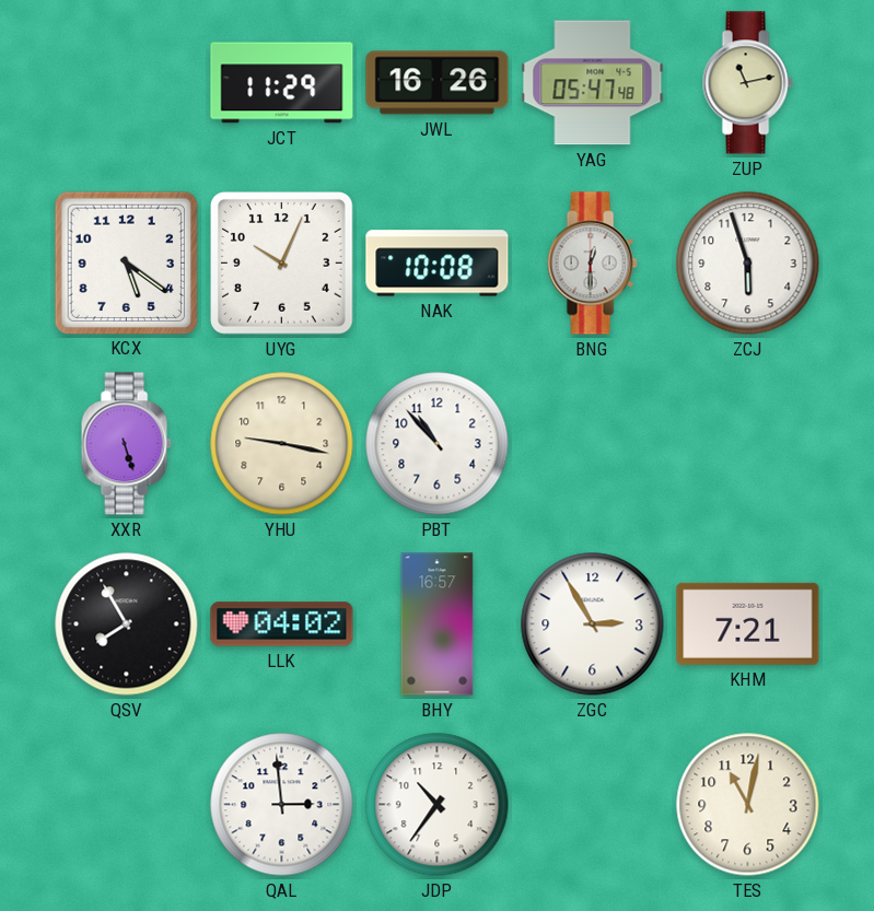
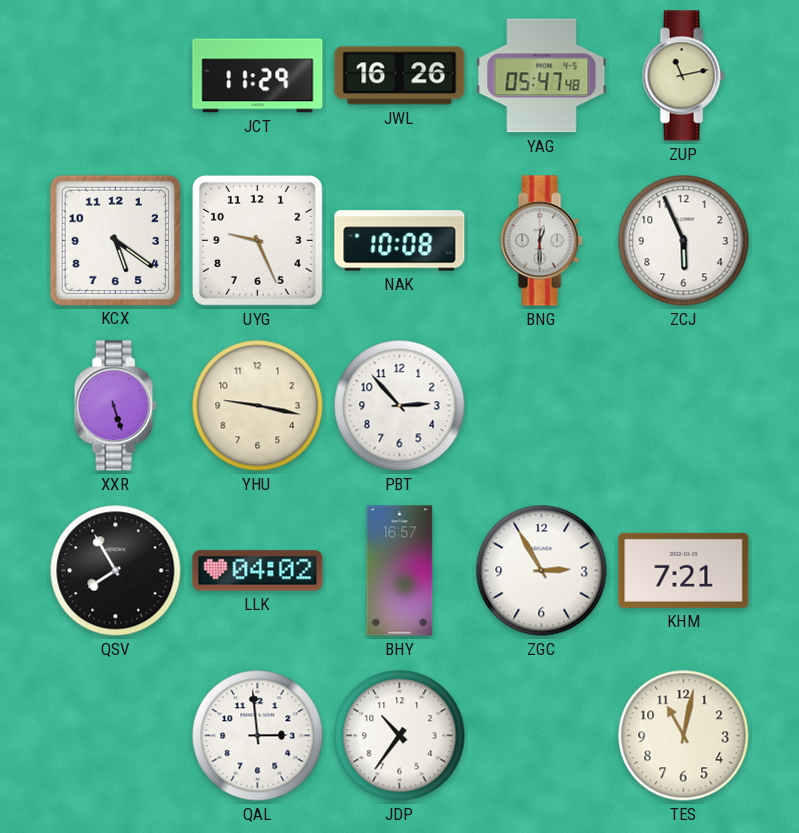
UYG: 10:04 -> 9:26 (258, 241)
ZCJ: 5:57 -> 5:56 (684, 241)
PBT: 10:53 -> 2:53 (400, 406)
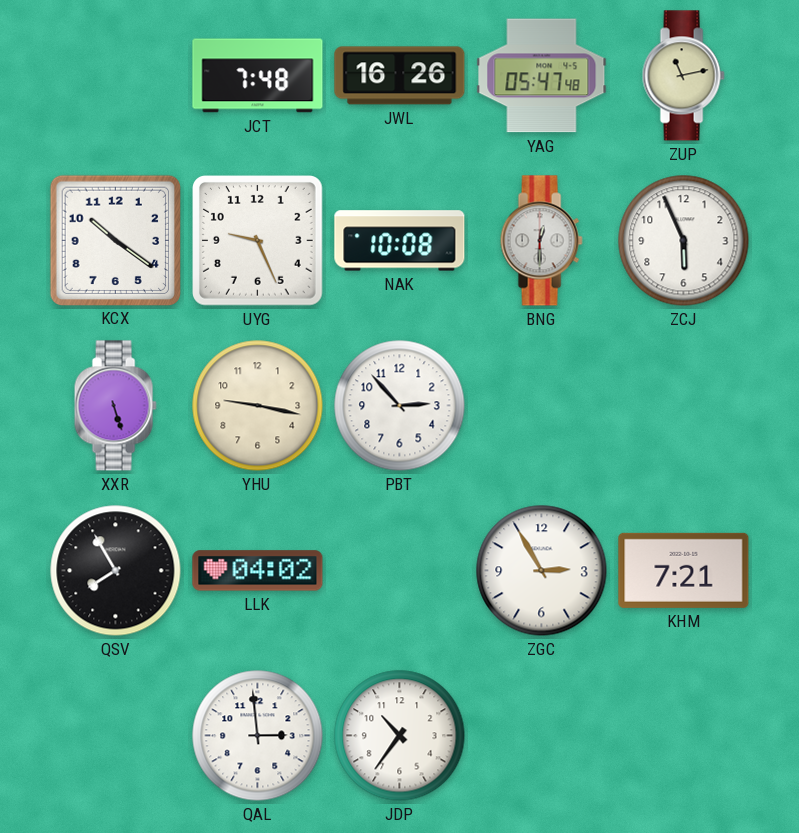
JCT: 11:29 -> 7:48 (258, 76)
KCX: 5:21 -> 10:21 (115, 240)
BHY: 16:57 -> none (400, 571)
TES: 11:02 -> none (684, 736)
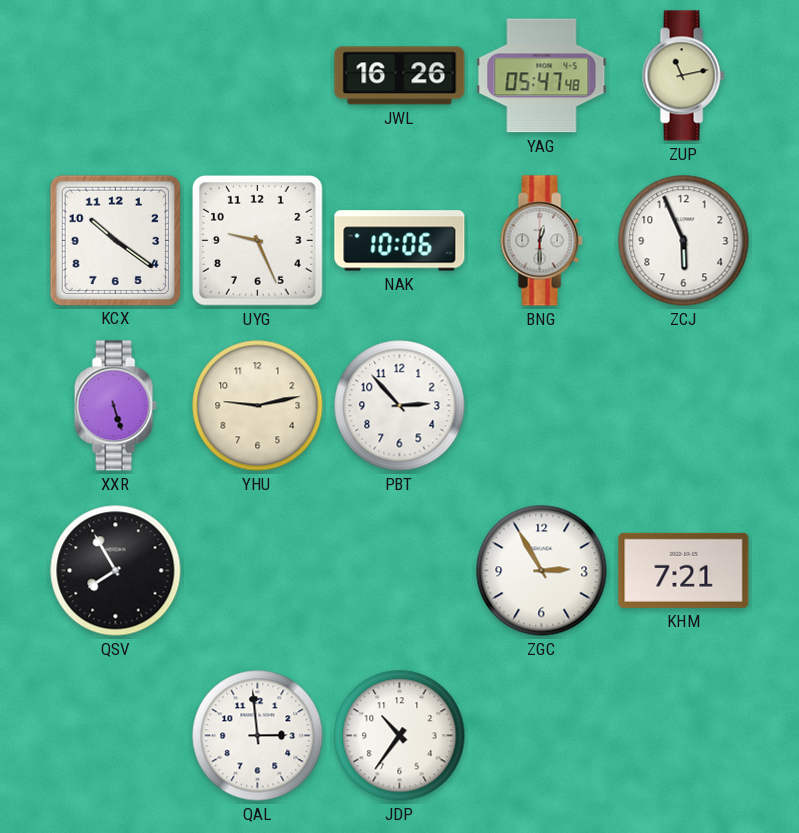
JCT: 7:48 -> none (258, 76)
NAK: 10:08 -> 10:06 (400, 241)
YHU: 9:17 -> 9:13 (258, 406)
LLK: 04:02 -> none (258, 571)
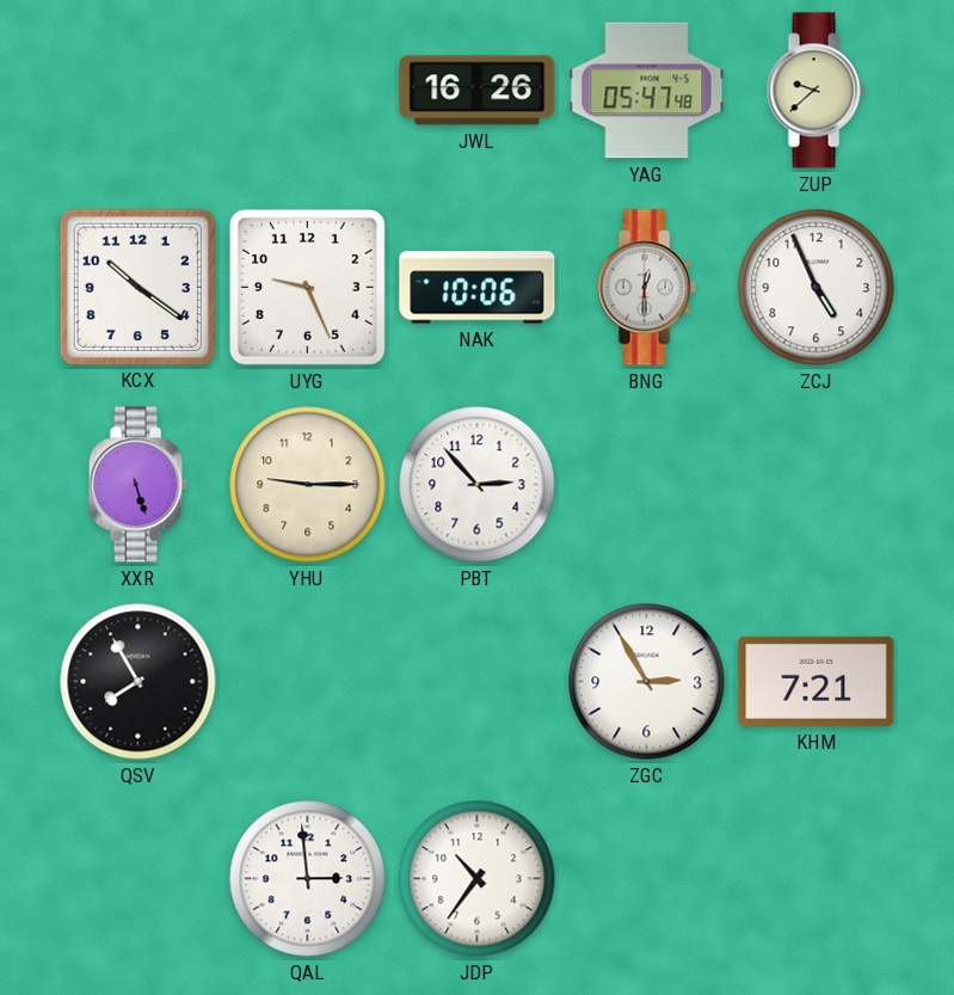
ZUP: 11:13 -> 9:38 (815, 91)
ZCJ: 5:56 -> 4:56 (817, 288)
YHU: 9:13 -> 9:15 (308, 485)
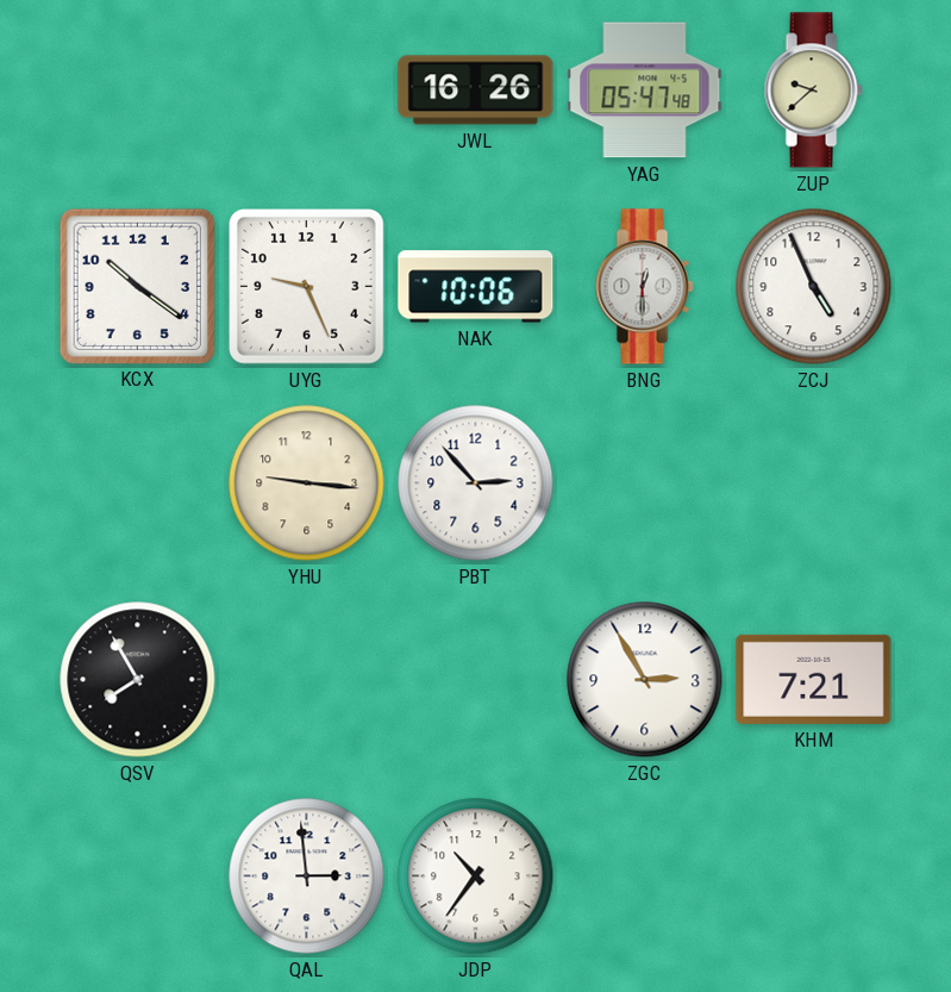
XXR: 5:27 -> none (137, 485)
YHU: 9:15 -> 9:16 (307, 483)
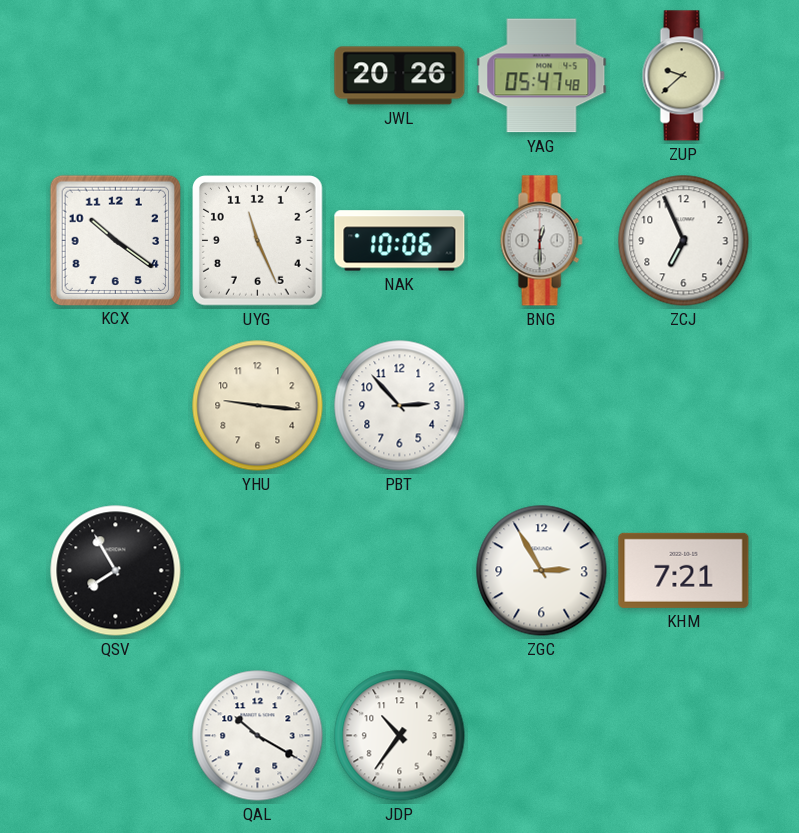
JWL: 16:26 -> 20:26 (400, 76)
UYG: 9:26 -> 11:26 (258, 241)
ZCJ: 4:56 -> 6:56 (684, 241)
QAL: 2:59 -> 10:20 (258, 736)
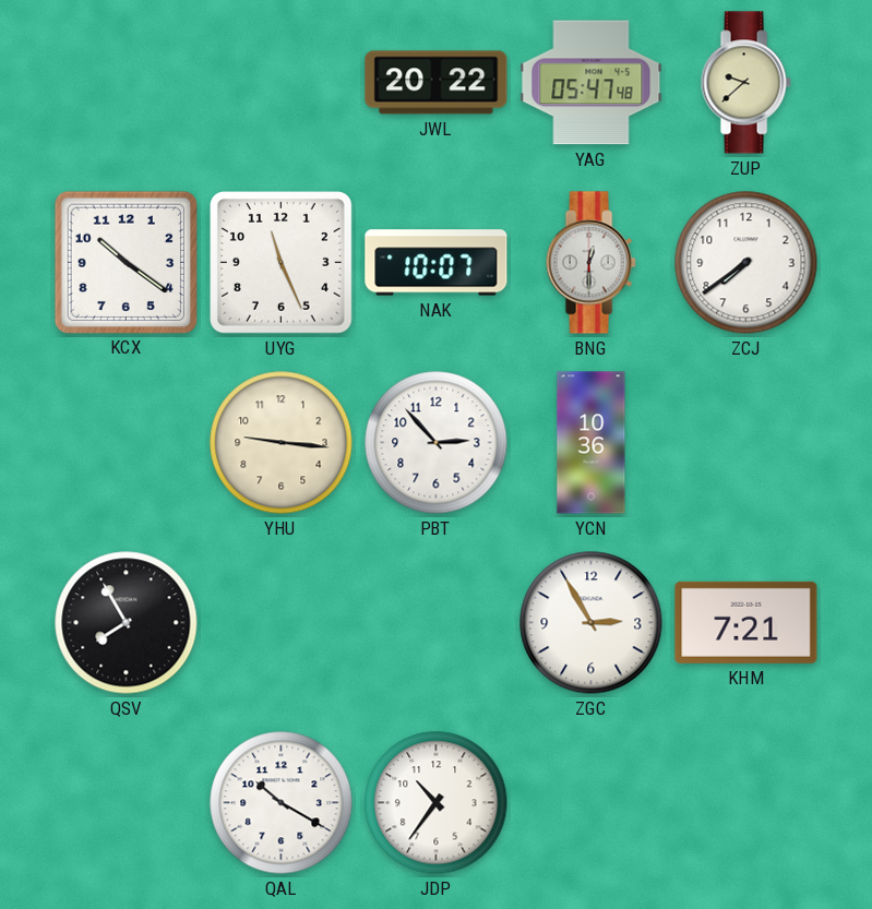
JWL: 20:26 -> 20:22 (437, 83)
NAK: 10:06 -> 10:07 (437, 263)
ZCJ: 6:56 -> 7:39 (746, 263)
YCN: none -> 10:36 (592, 443)
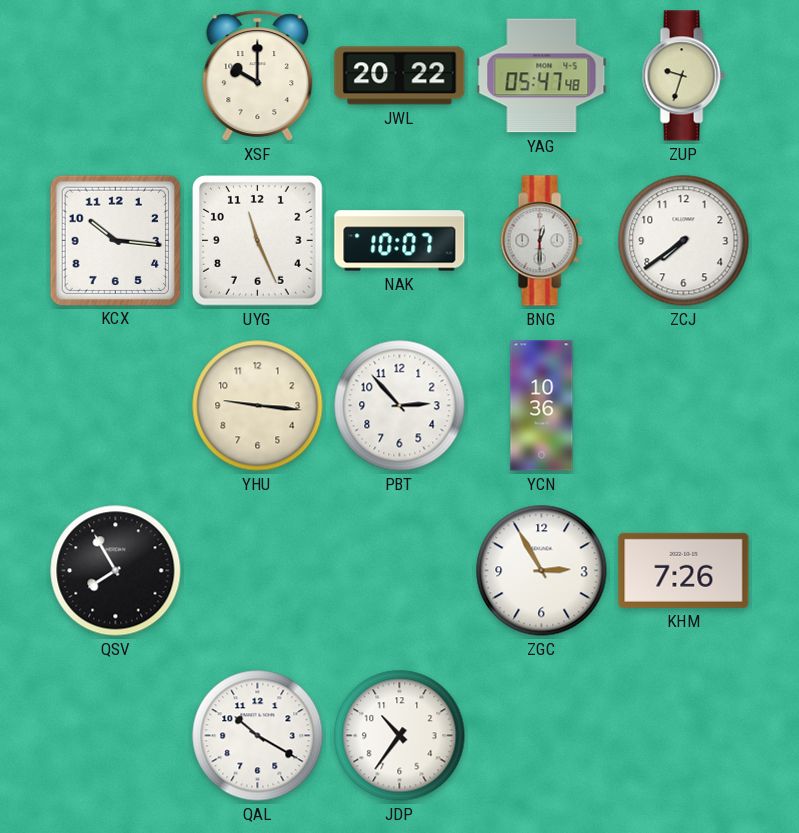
XSF: none -> 10:00 (258, 76)
ZUP: 9:38 -> 9:33 (683, 76)
KCX: 10:21 -> 10:16 (115, 240)
KHM: 7:21 -> 7:26 (684, 570)
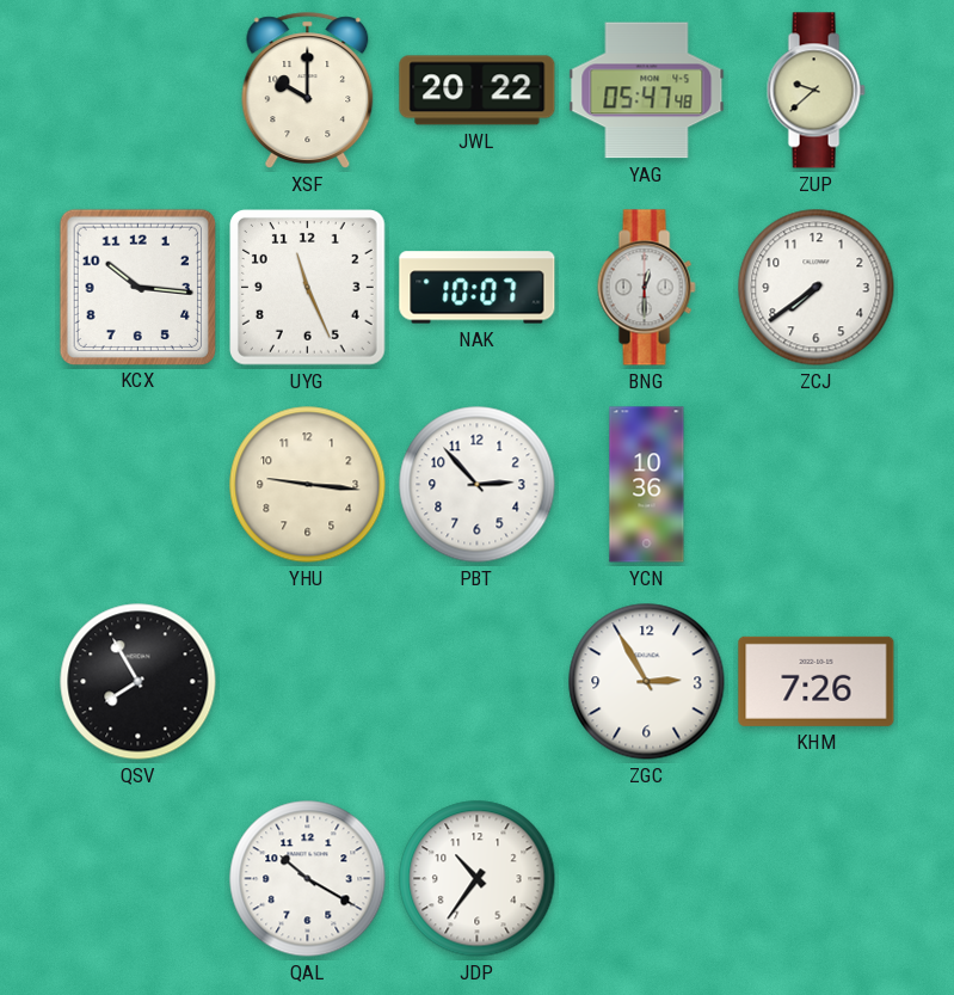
ZUP: 9:33 -> 9:38 (815, 91)
